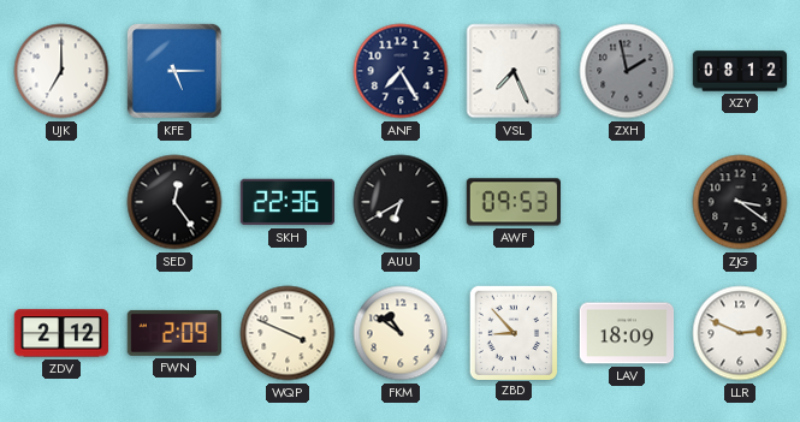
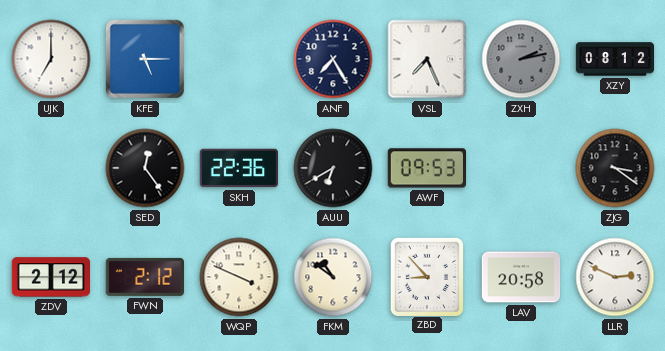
ZXH: 1:58 -> 2:13 (521, 59)
FWN: 2:09 -> 2:12 (144, 277)
LAV: 18:09 -> 20:58 (521, 277)
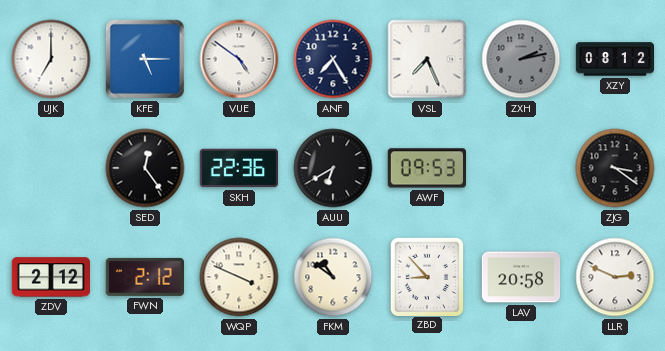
VUE: none -> 4:51 (239, 59)
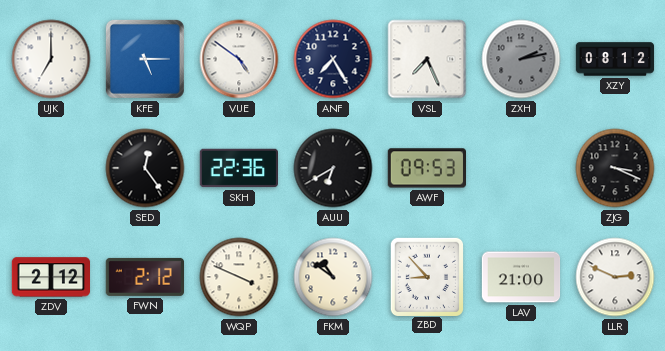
ZJG: 3:21 -> 3:19 (615, 168)
LAV: 20:58 -> 21:00 (521, 277)
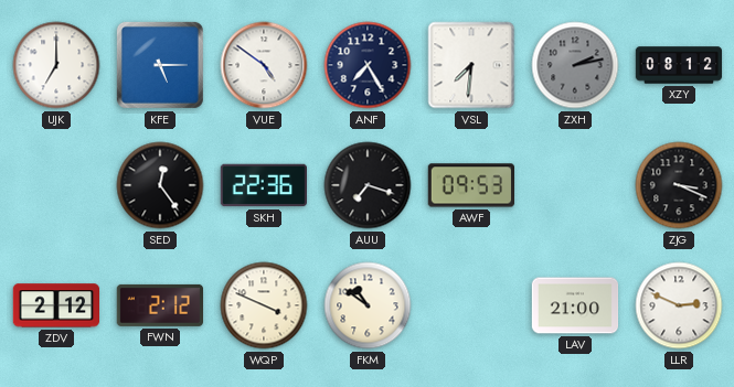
VSL: 7:26 -> 7:31 (471, 65)
AUU: 6:40 -> 7:18 (368, 185)
ZBD: 8:53 -> none (426, 276)
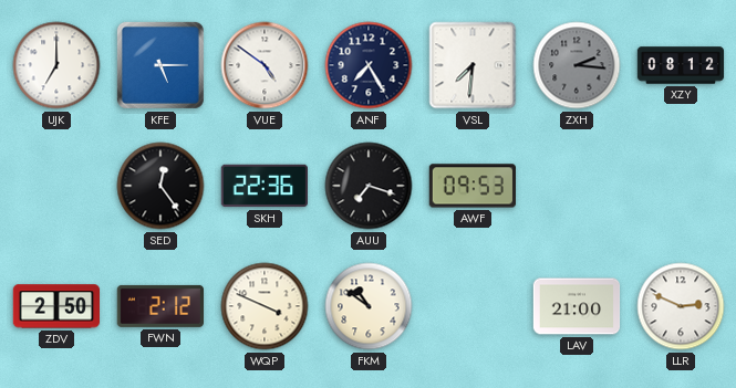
ZXH: 2:13 -> 2:16 (577, 65)
ZJG: 3:19 -> none (679, 185)
ZDV: 2:12 -> 2:50 (55, 306)
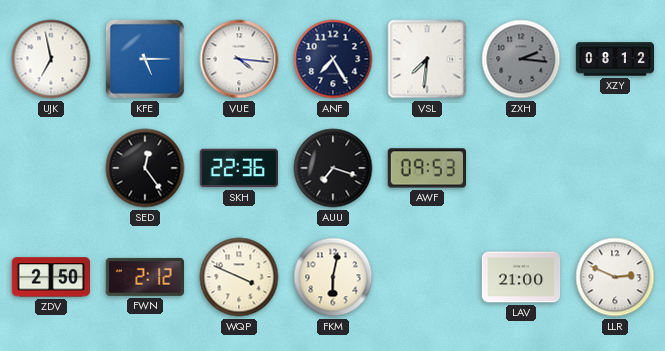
UJK: 7:00 -> 6:58 (51, 59)
VUE: 4:51 -> 4:16 (239, 59)
FKM: 10:51 -> 6:02 (333, 277)
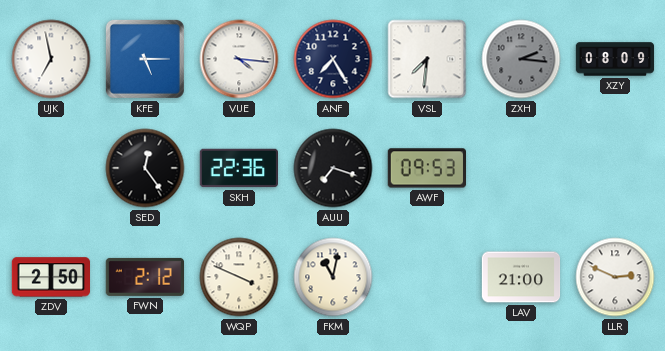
XZY: 08:12 -> 08:09 (615, 59)
FKM: 6:02 -> 11:02 (333, 277)
